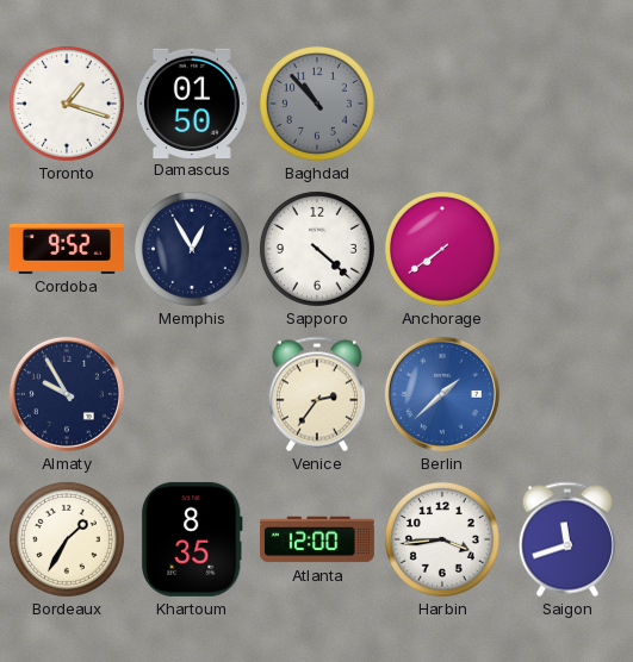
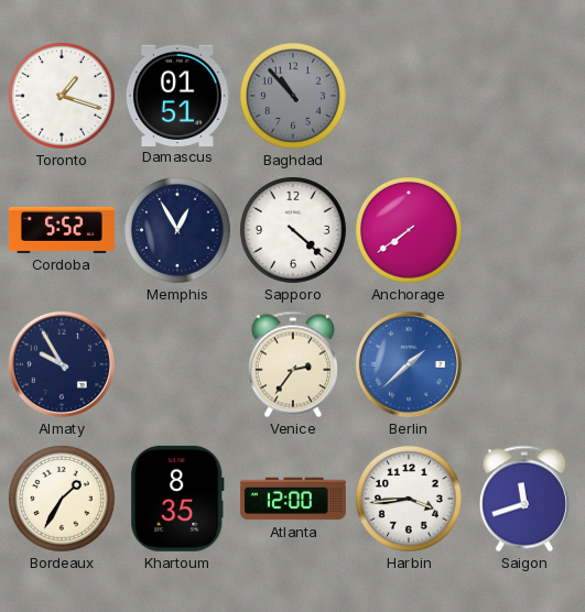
Damascus: 01:50 -> 01:51 (177, 95)
Cordoba: 9:52 -> 5:52 (62, 230)
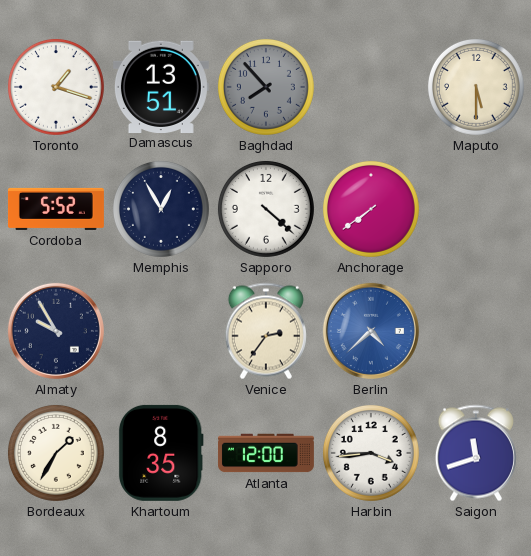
Damascus: 01:51 -> 13:51 (161, 86)
Baghdad: 10:53 -> 7:53 (266, 87)
Maputo: none -> 5:30 (476, 87)
Berlin: 1:38 -> 4:38 (371, 331)
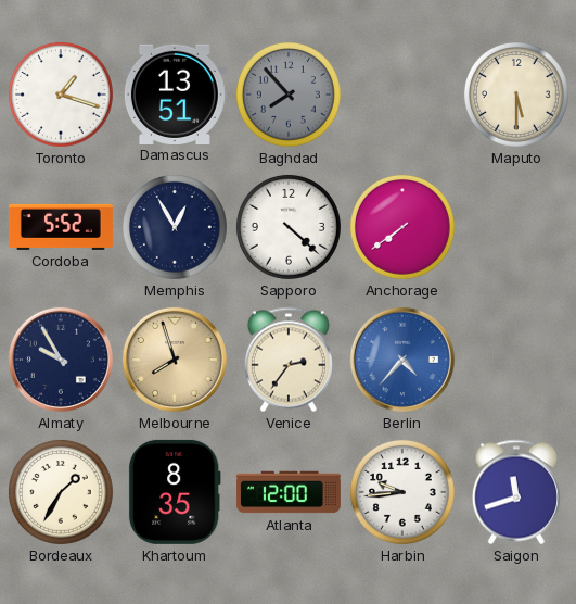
Melbourne: none -> 7:57 (175, 360)
Berlin: 4:38 -> 4:37 (402, 360)
Harbin: 3:44 -> 9:44 (402, 492)
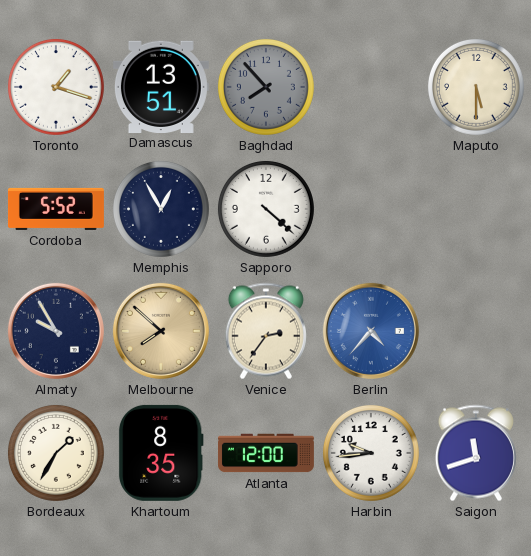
Anchorage: 7:39 -> none (402, 227)
Melbourne: 7:57 -> 7:52 (161, 331)
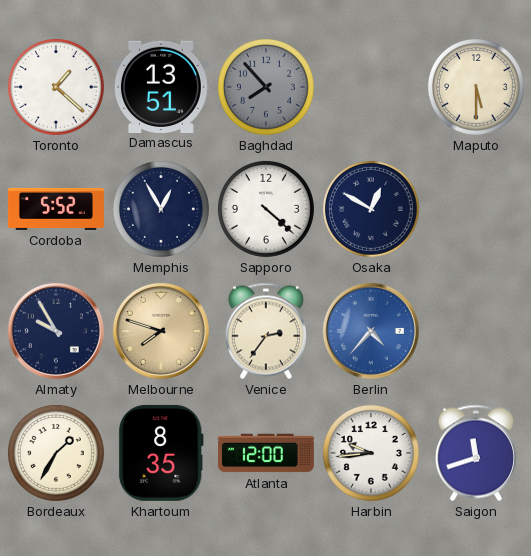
Toronto: 1:18 -> 1:22 (56, 87)
Osaka: none -> 12:50 (371, 209)
Melbourne: 7:52 -> 7:48 (161, 331)
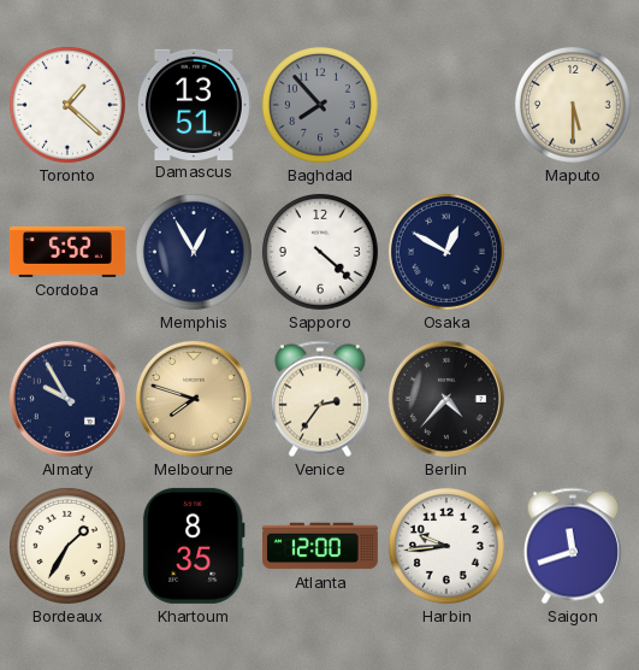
Berlin dial: blue -> black (446, 399)
